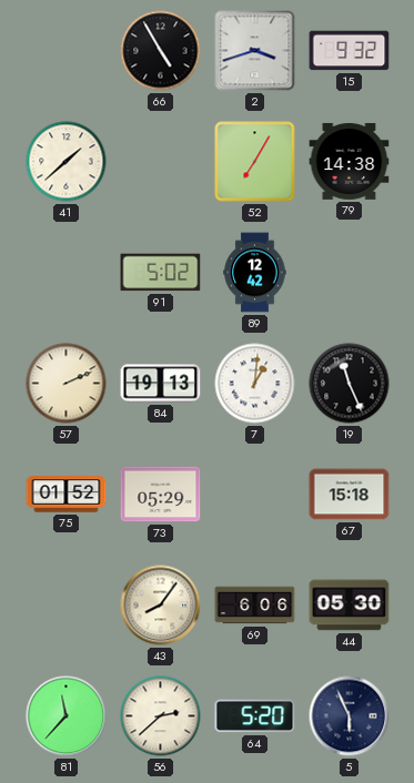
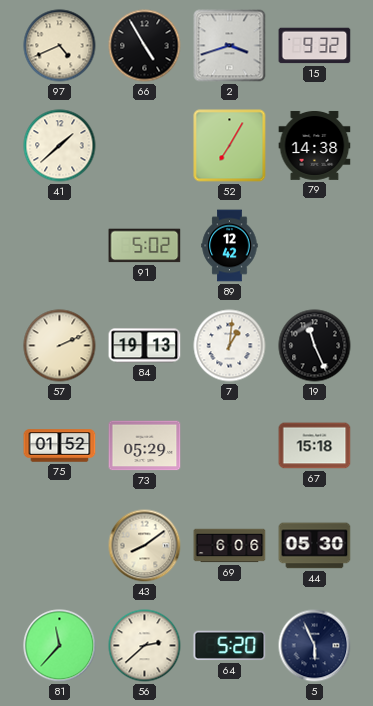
97: none -> 4:41 (60, 46)
43: 8:06 -> 8:09 (145, 546)
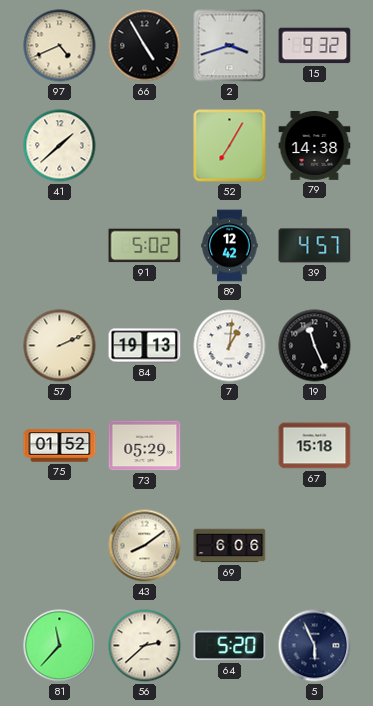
39: none -> 4:57 (315, 246)
44: 05:30 -> none (315, 546)
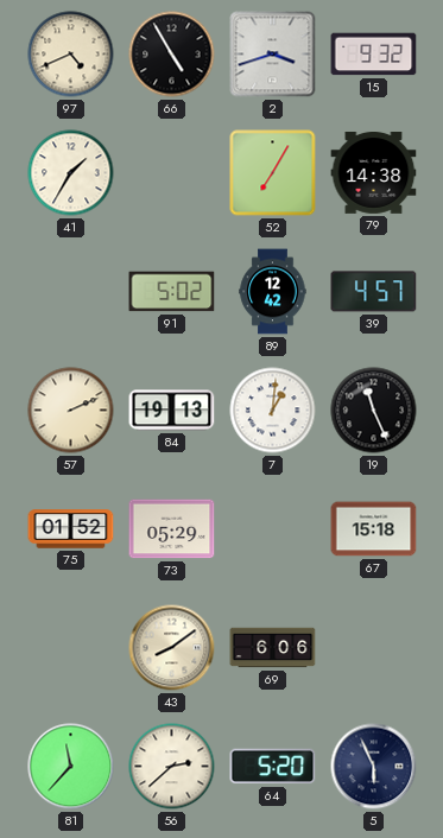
41: 1:38 -> 1:35 (71, 173)
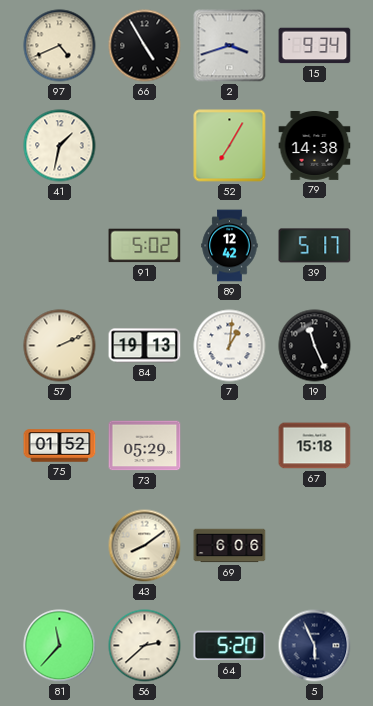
15: 9:32 -> 9:34 (315, 46)
41: 1:35 -> 1:32 (60, 146)
39: 4:57 -> 5:17 (315, 246)
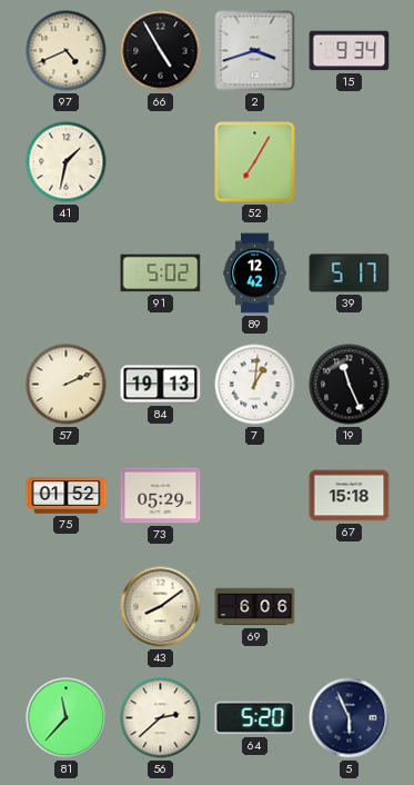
79: 14:38 -> none (315, 145)
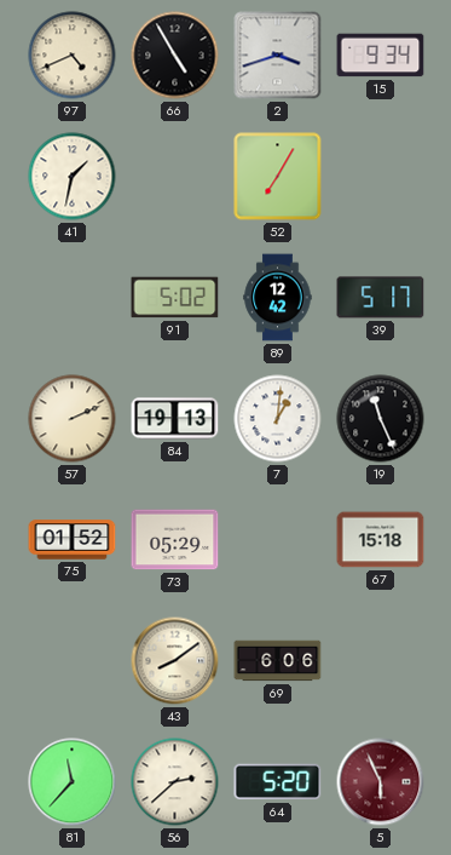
5 dial: navy -> burgundy (381, 782)
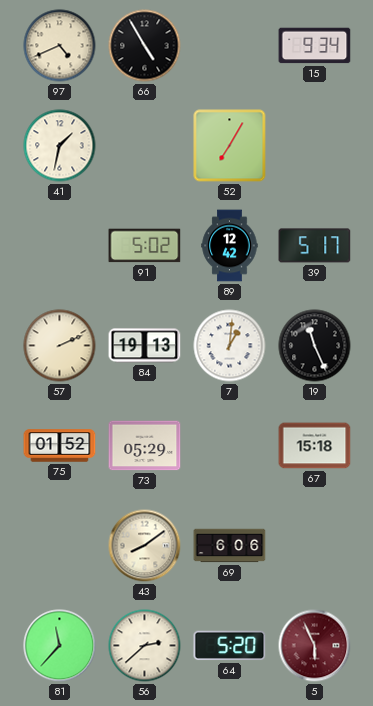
2: 3:42 -> none (278, 56)
